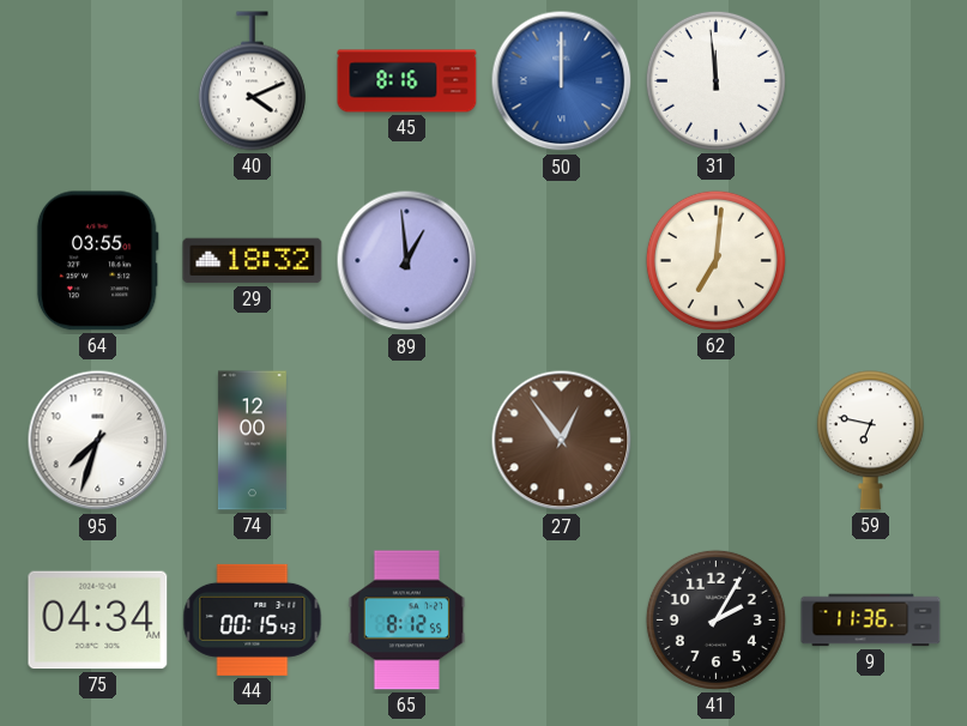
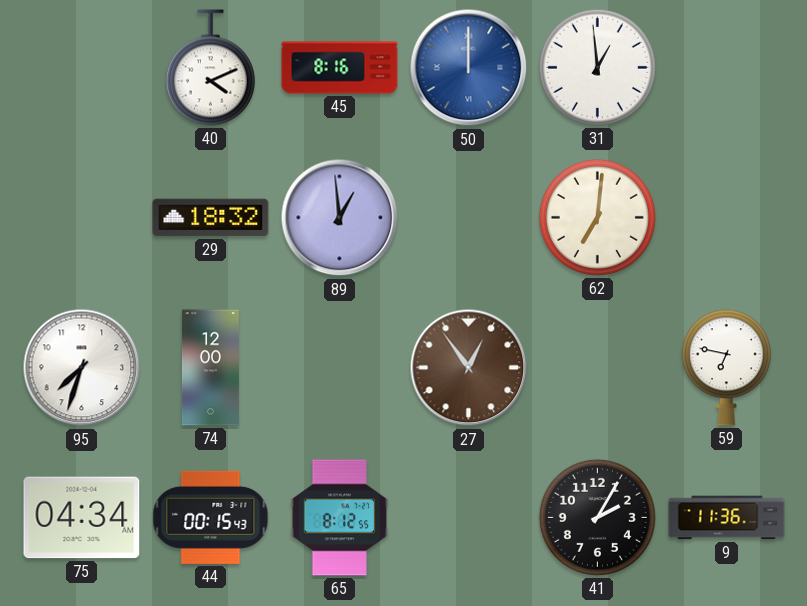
31: 11:59 -> 12:59 (597, 67)
64: 03:55 -> none (97, 261)
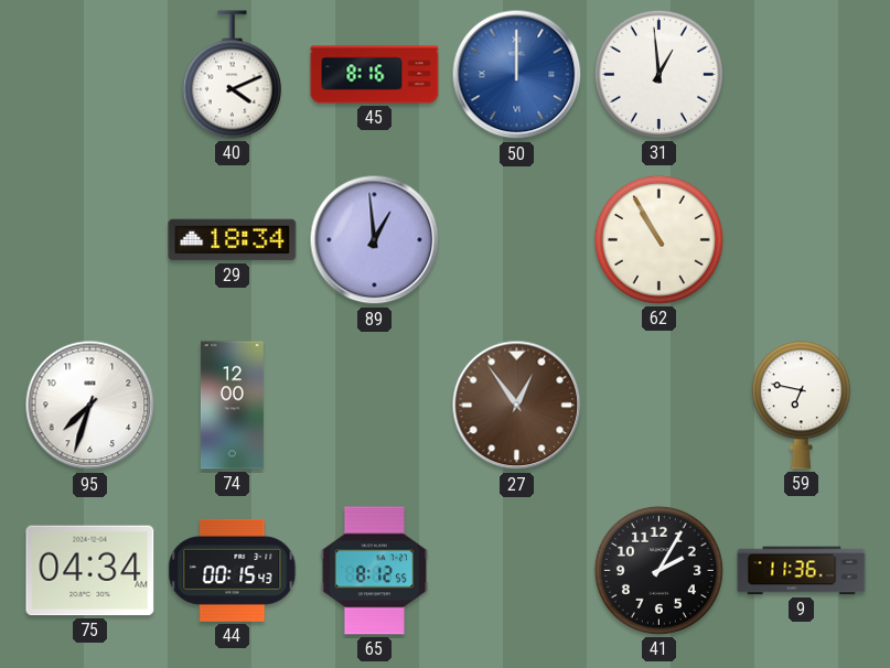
29: 18:32 -> 18:34 (233, 240)
62: 7:01 -> 10:55 (658, 239)
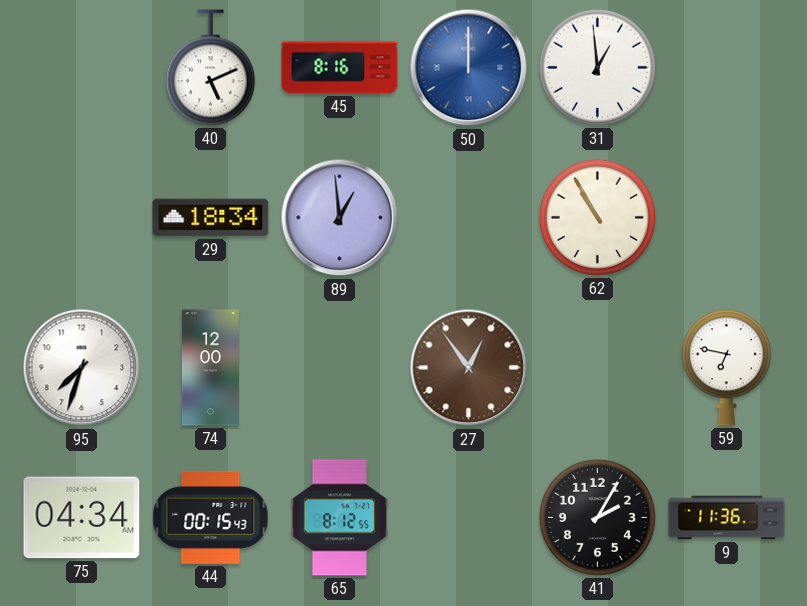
40: 4:11 -> 5:11 (210, 68)
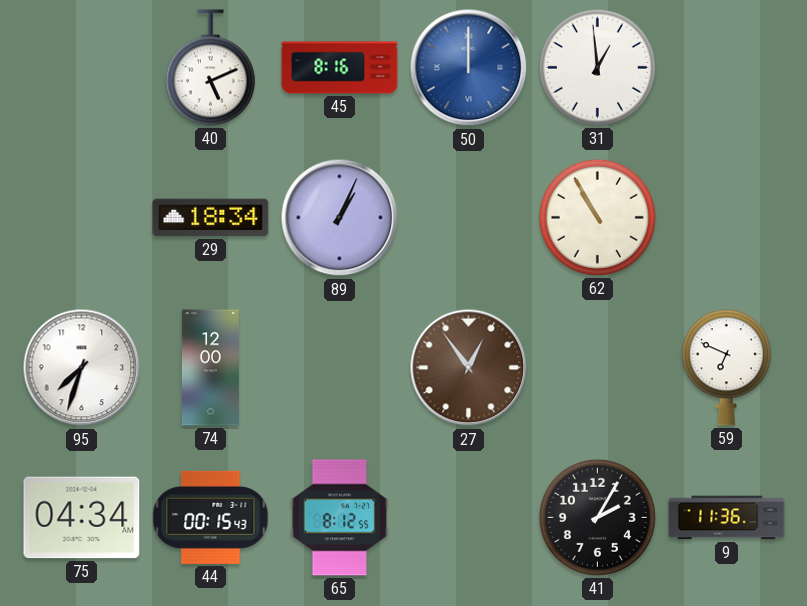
89: 12:59 -> 1:04 (340, 218)
59: 6:47 -> 6:49 (726, 368)
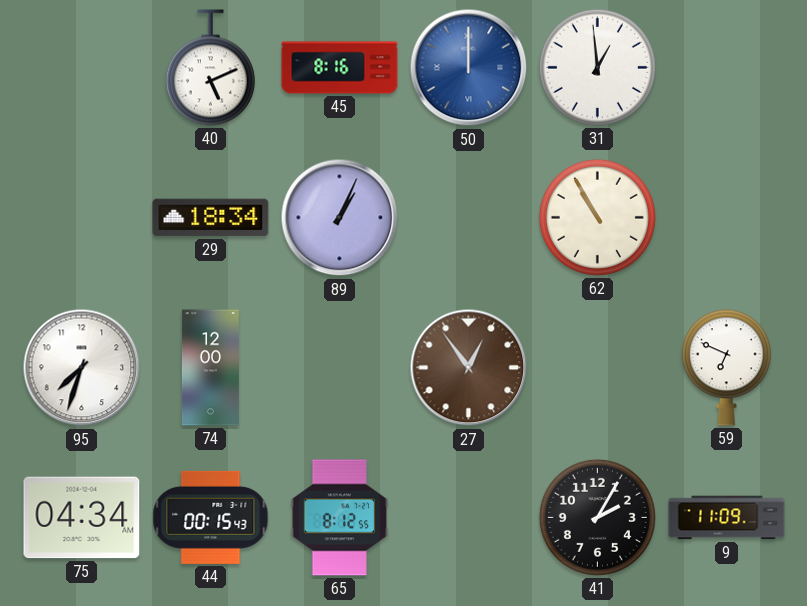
9: 11:36 -> 11:09 (727, 518)
